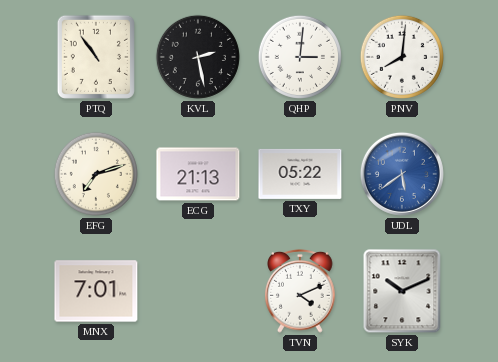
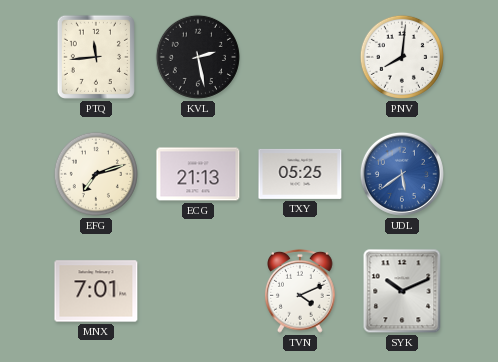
PTQ: 10:54 -> 11:44 (96, 57)
QHP: 3:01 -> none (300, 57)
TXY: 05:22 -> 05:25 (300, 174)
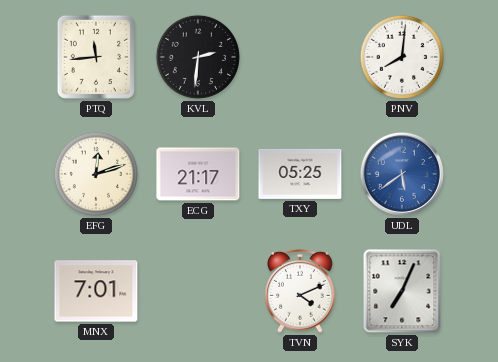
KVL: 2:28 -> 2:31 (198, 57)
EFG: 7:12 -> 12:12 (96, 174)
ECG: 21:13 -> 21:17 (198, 174)
SYK: 10:11 -> 7:04 (402, 291)
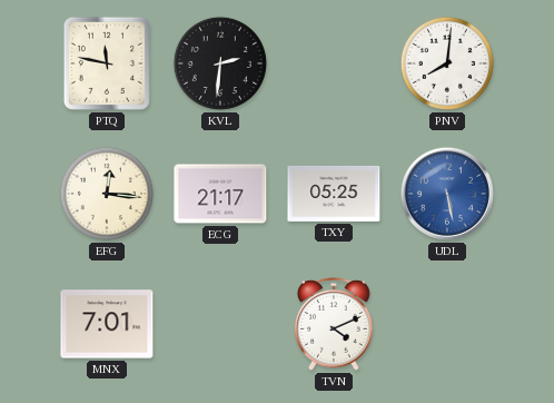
PTQ: 11:44 -> 11:47 (107, 63)
EFG: 12:12 -> 12:16 (107, 194)
UDL: 5:39 -> 5:28 (447, 194)
SYK: 7:04 -> none (402, 291)
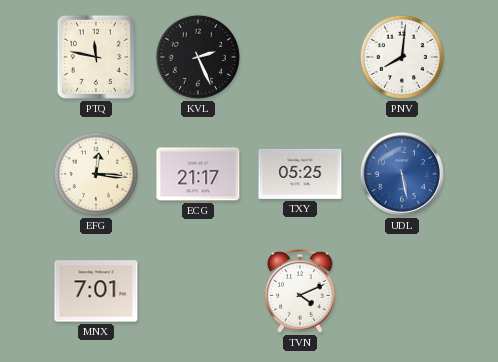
KVL: 2:31 -> 2:26 (198, 57)
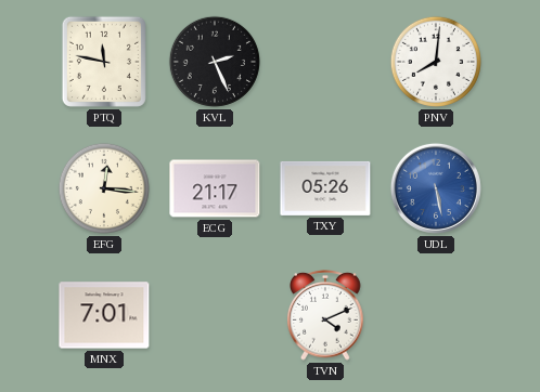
TXY: 05:25 -> 05:26 (325, 188)
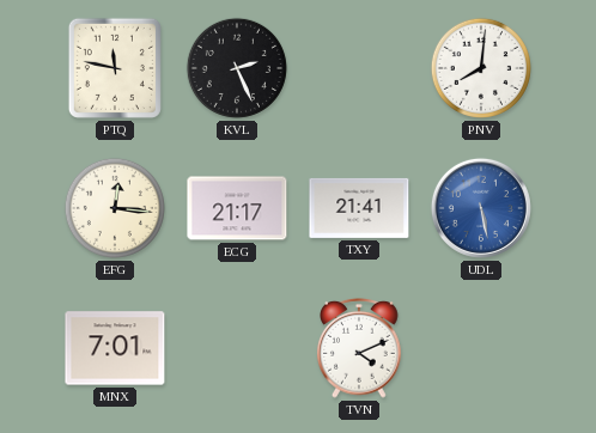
TXY: 05:26 -> 21:41 (359, 208)
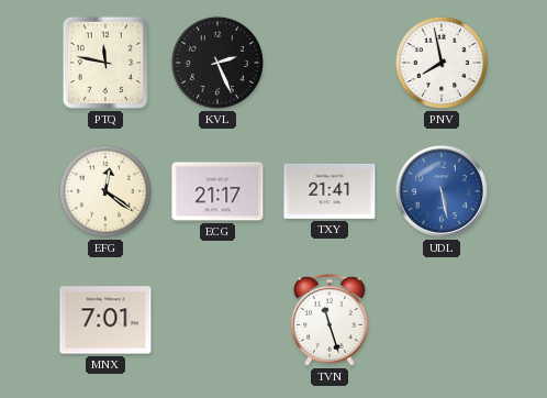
PNV: 8:01 -> 7:58 (442, 63)
EFG: 12:16 -> 12:21 (105, 191)
TVN: 4:11 -> 11:27 (331, 320)
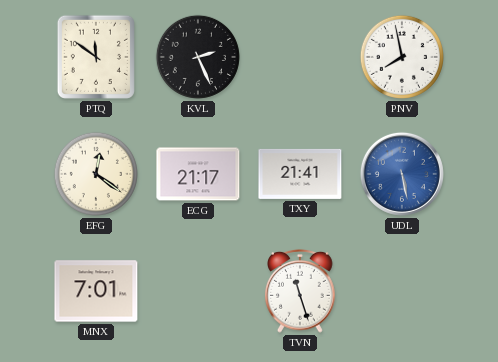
PTQ: 11:47 -> 11:51 (96, 57)
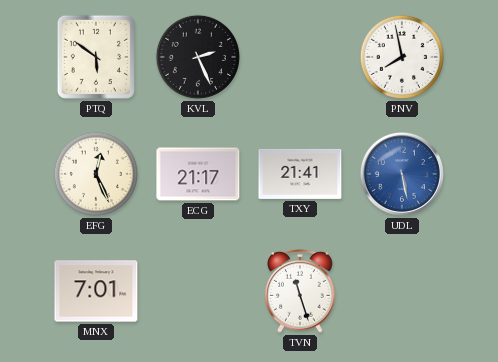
PTQ: 11:51 -> 5:51 (96, 57)
EFG: 12:21 -> 12:26 (96, 174)
